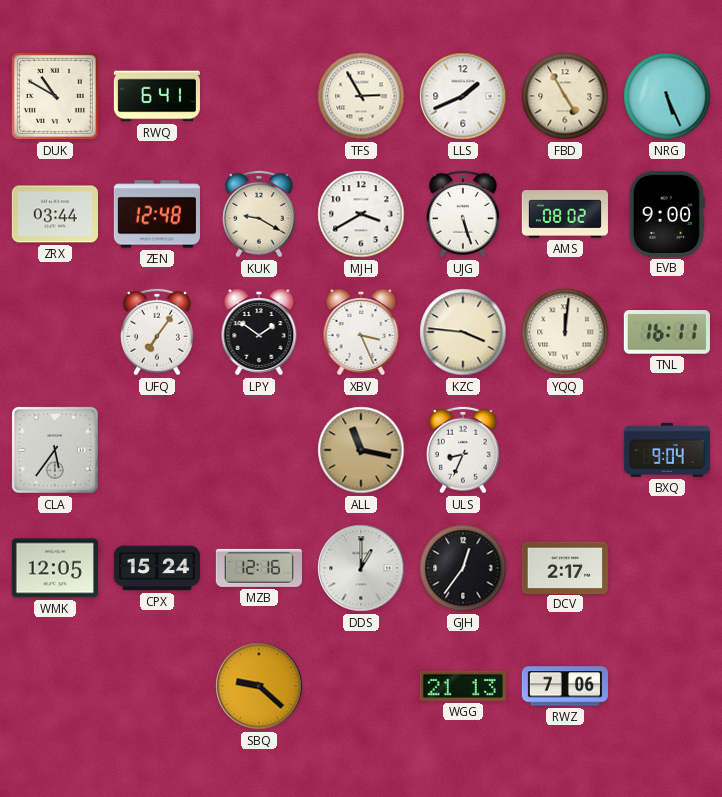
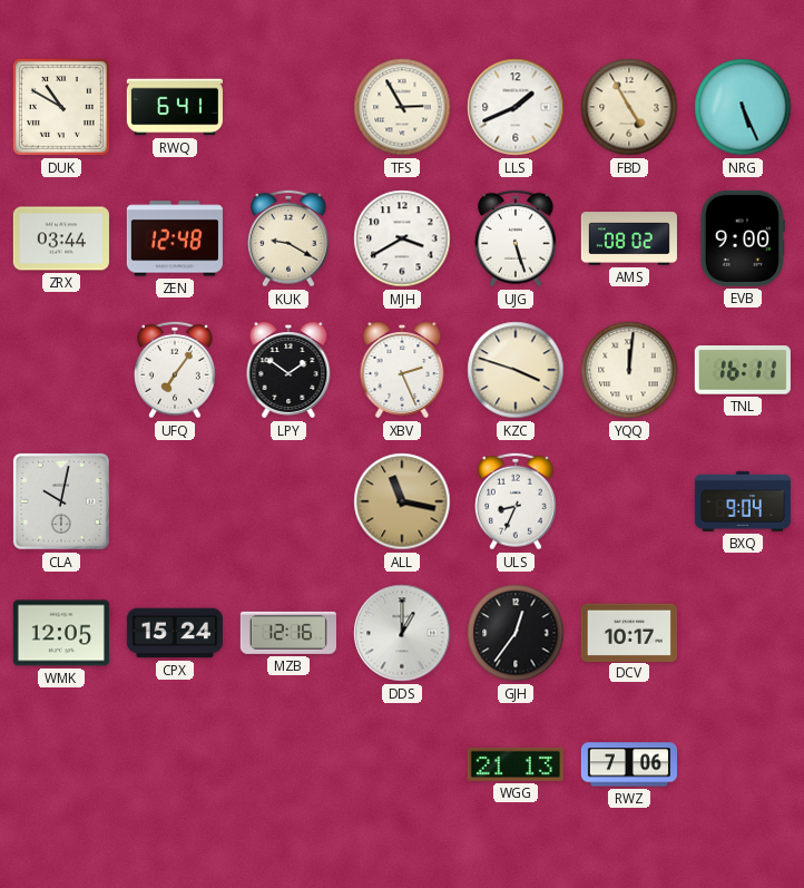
XBV: 3:26 -> 2:26 (402, 370)
KZC: 3:46 -> 3:48 (516, 370)
CLA: 5:36 -> 10:02 (61, 501)
DCV: 2:17 -> 10:17 (629, 632)
SBQ: 9:22 -> none (259, 686)
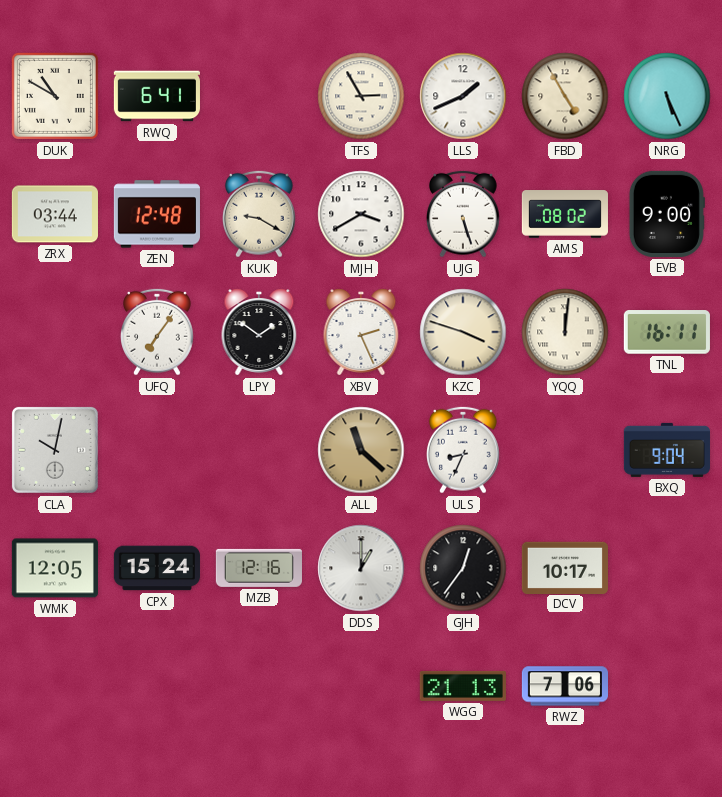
ALL: 11:17 -> 11:22 (361, 450)
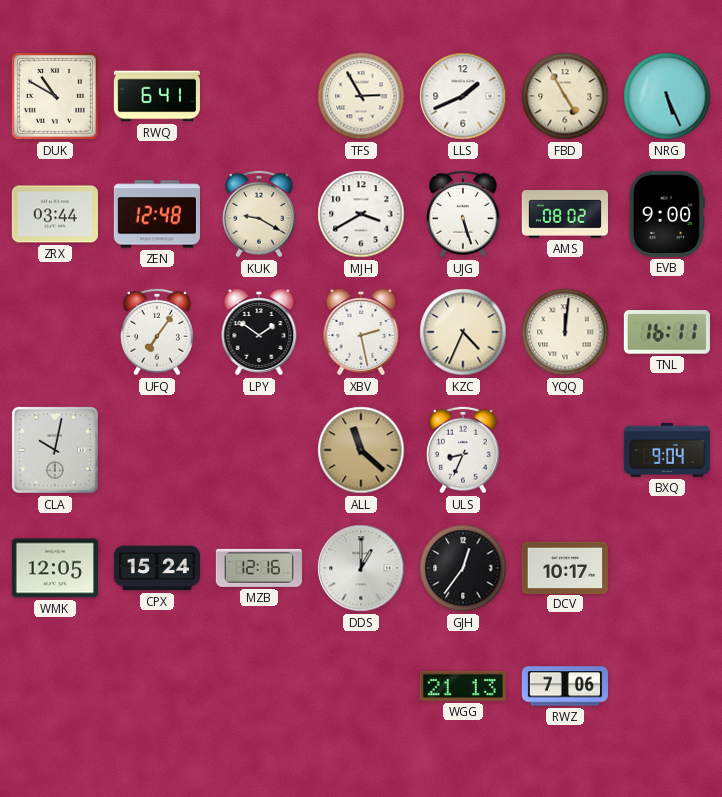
XBV: 2:26 -> 2:28 (361, 332)
KZC: 3:48 -> 4:34 (463, 332)
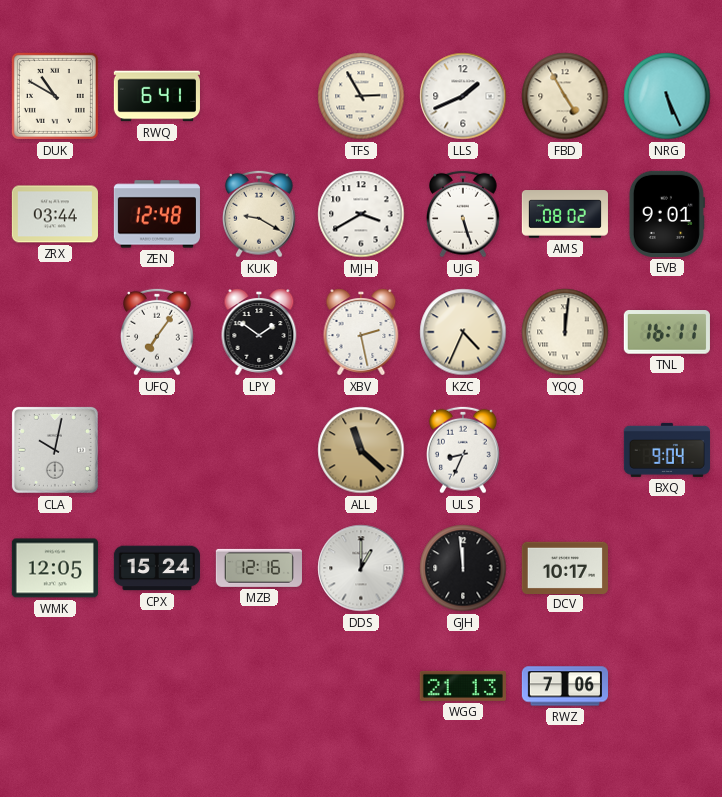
EVB: 9:00 -> 9:01 (667, 214)
GJH: 12:36 -> 11:59 (463, 568)
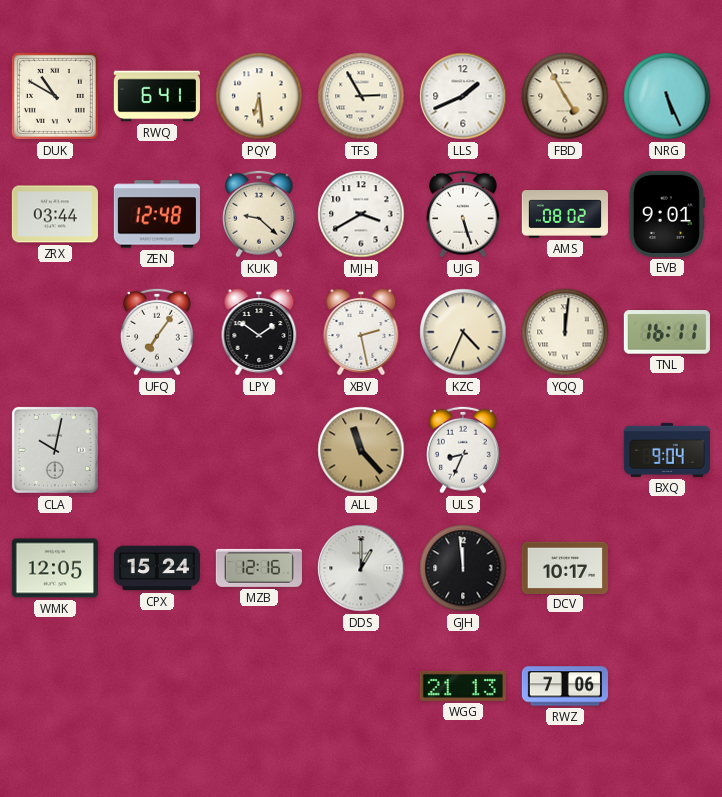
PQY: none -> 6:29 (259, 96)
KUK: 9:20 -> 9:22 (260, 214)
ALL: 11:22 -> 11:23 (361, 450)
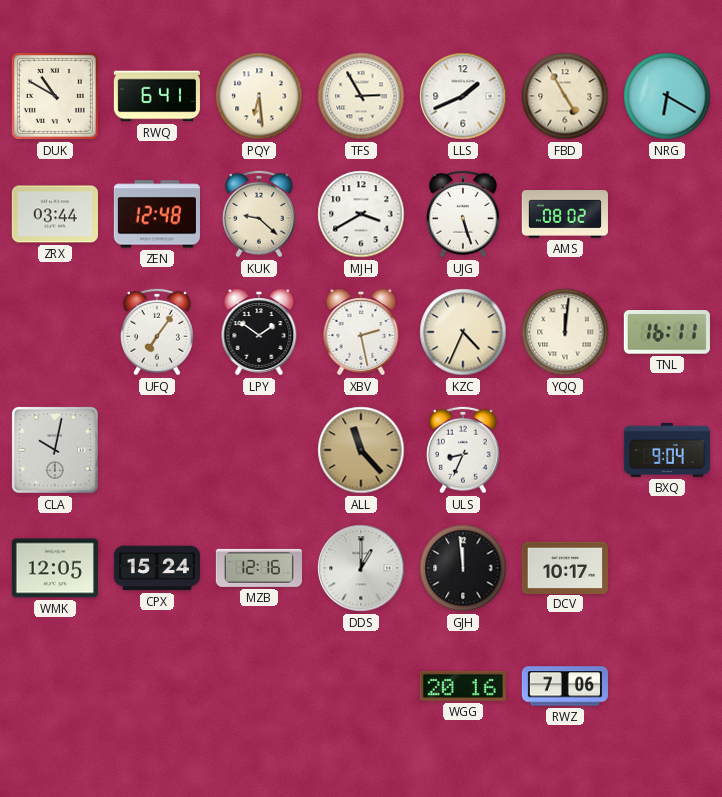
NRG: 5:26 -> 6:20 (667, 96)
EVB: 9:01 -> none (667, 214)
WGG: 21:13 -> 20:16 (463, 686)
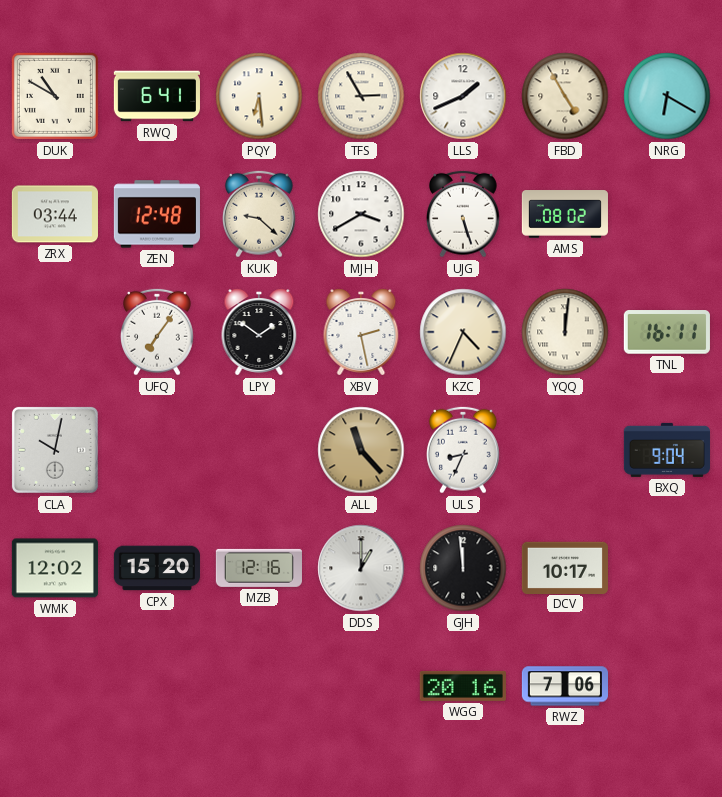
WMK: 12:05 -> 12:02 (55, 568)
CPX: 15:24 -> 15:20 (157, 568)
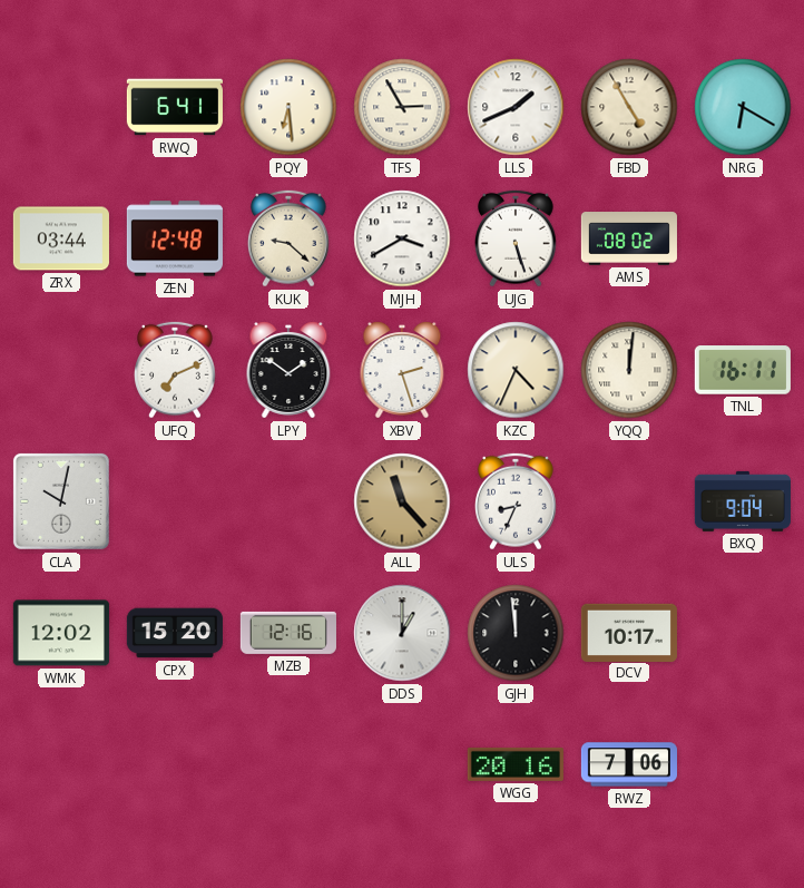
DUK: 10:50 -> none (55, 96)
UFQ: 7:06 -> 7:11 (176, 370)
XBV: 2:28 -> 2:27 (402, 370)
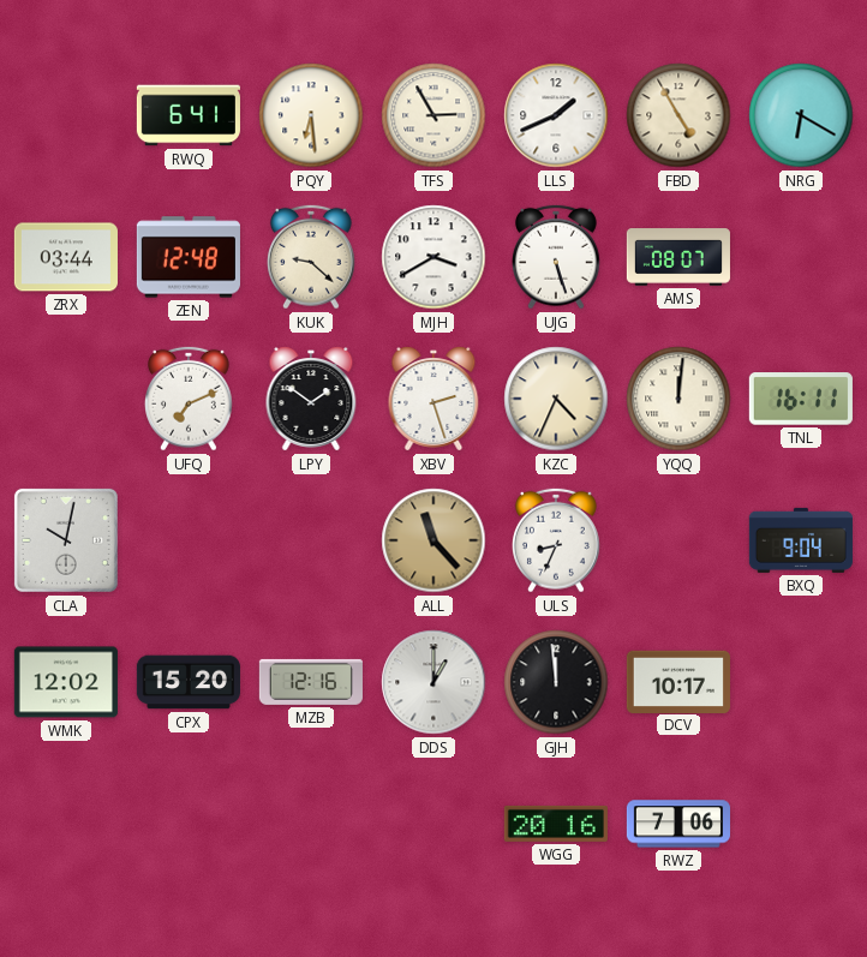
AMS: 08:02 -> 08:07 (678, 257)
